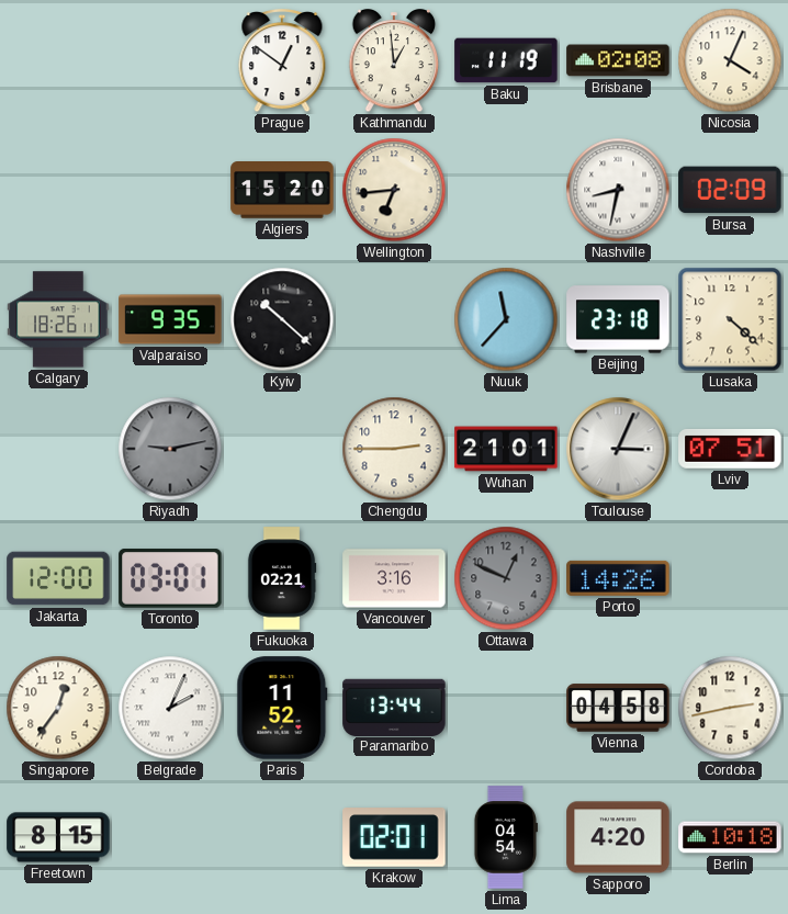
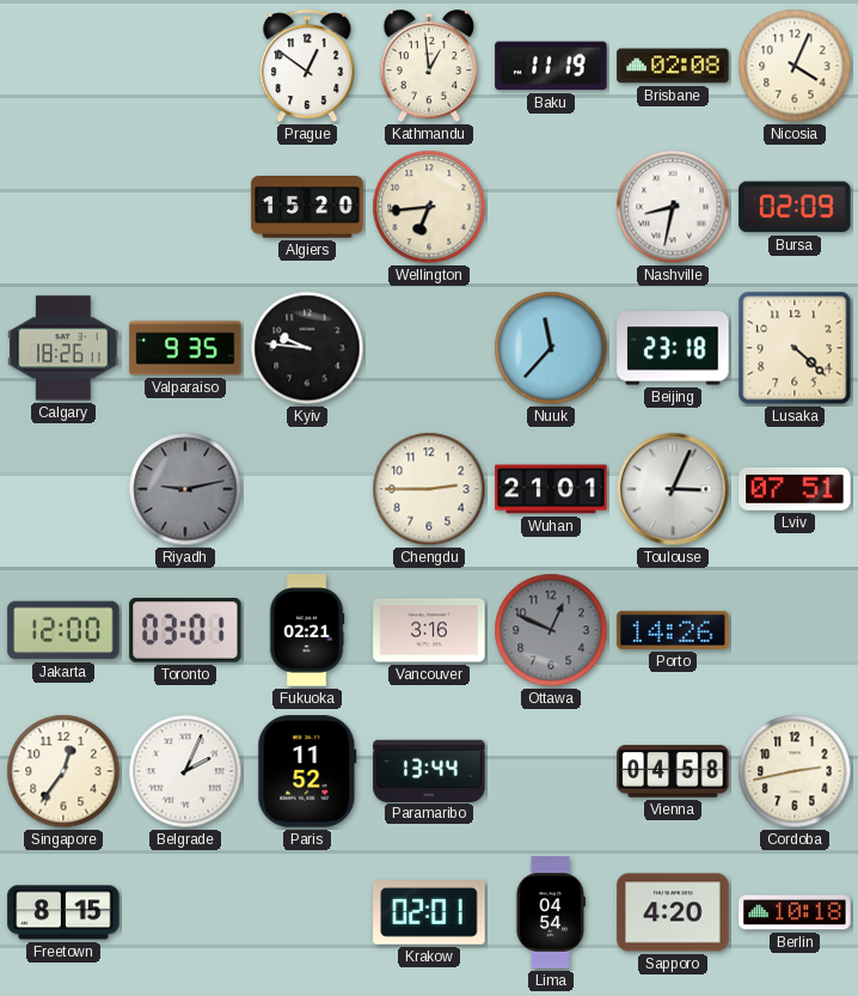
Kyiv: 10:22 -> 9:46 (307, 348)
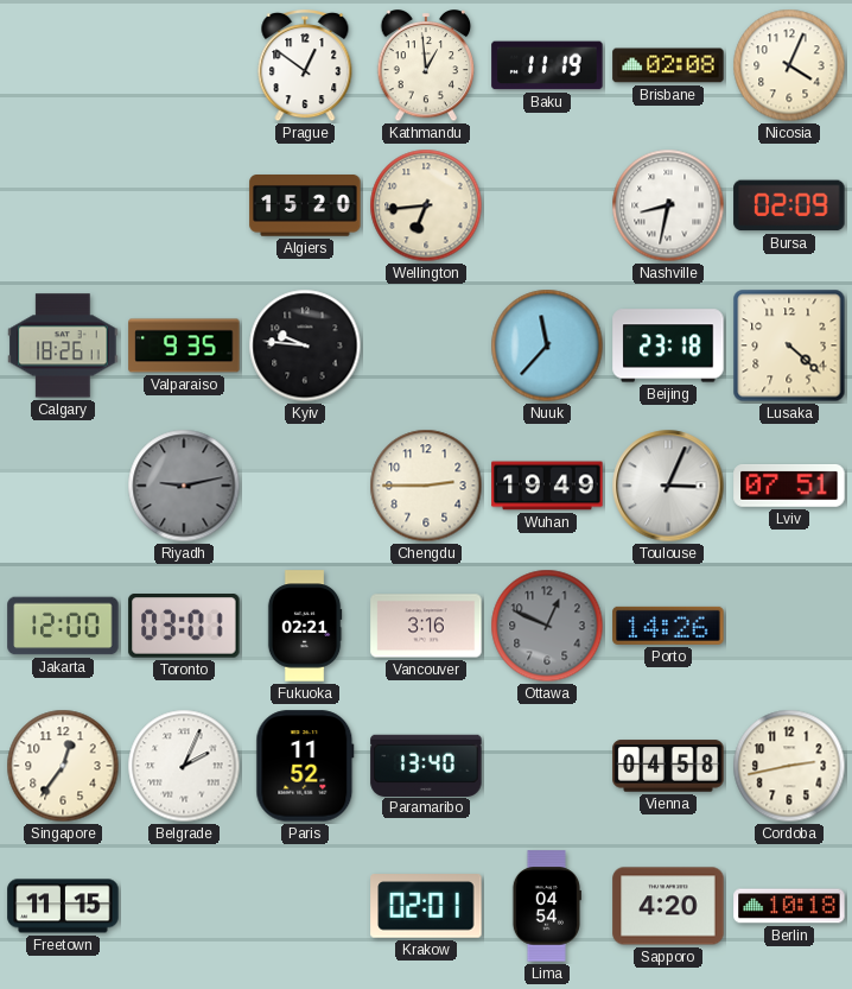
Wuhan: 21:01 -> 19:49 (547, 486)
Paramaribo: 13:44 -> 13:40 (426, 765)
Freetown: 8:15 -> 11:15 (63, 906)
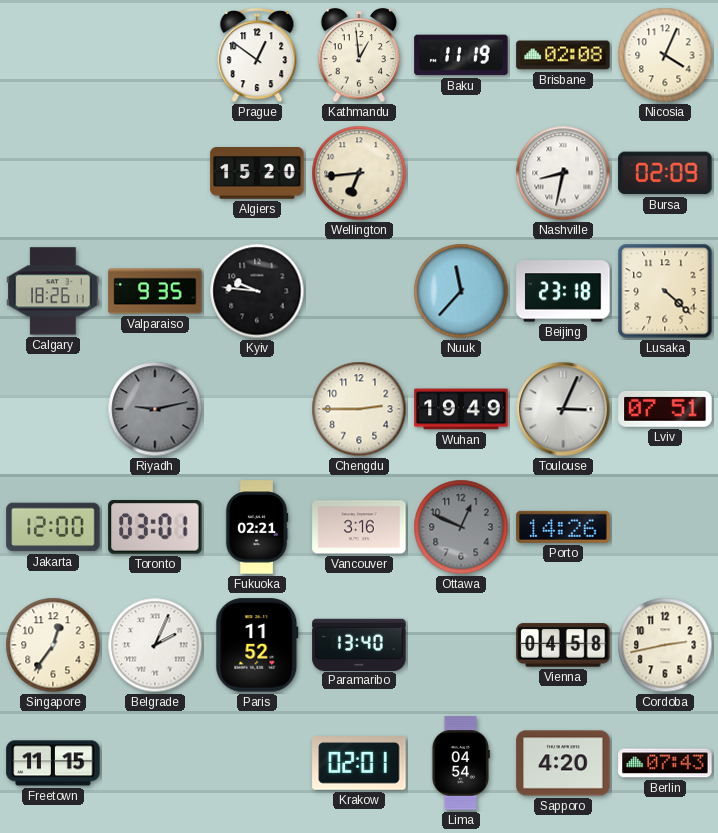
Berlin: 10:18 -> 07:43 (665, 763)
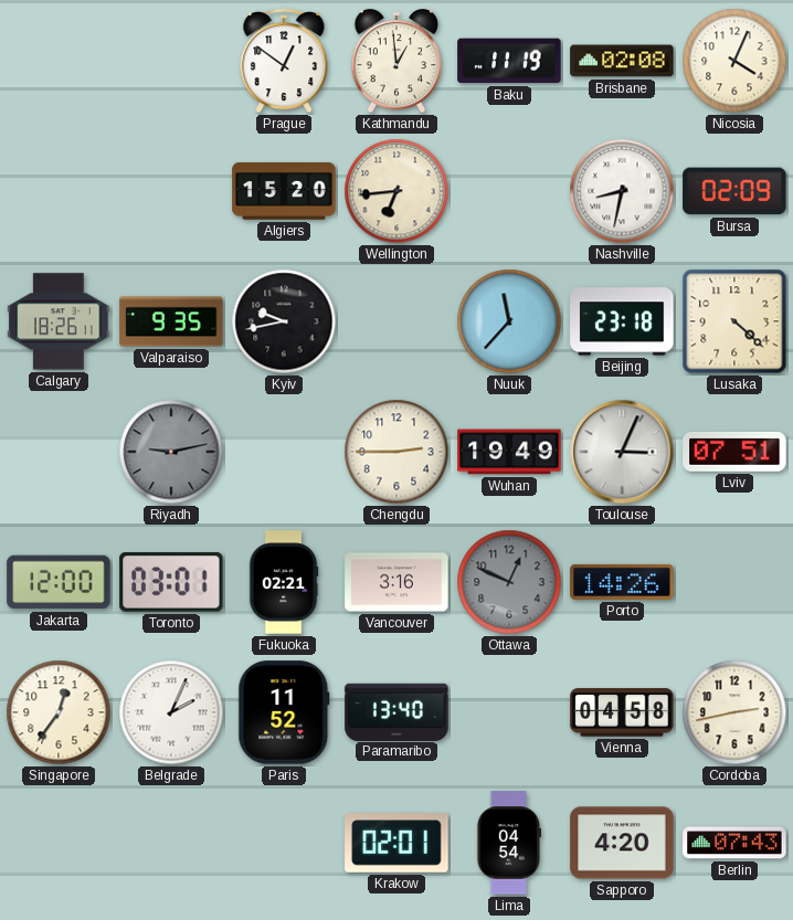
Kyiv: 9:46 -> 9:43 (284, 321)
Freetown: 11:15 -> none (53, 763)
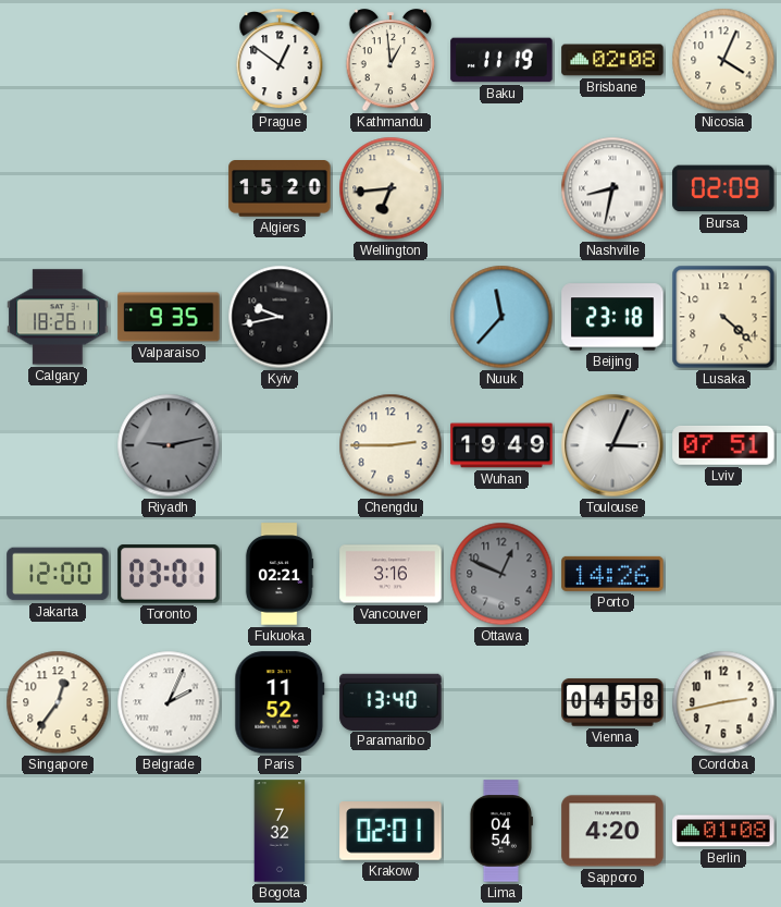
Bogota: none -> 7:32 (280, 831)
Berlin: 07:43 -> 01:08 (723, 831)
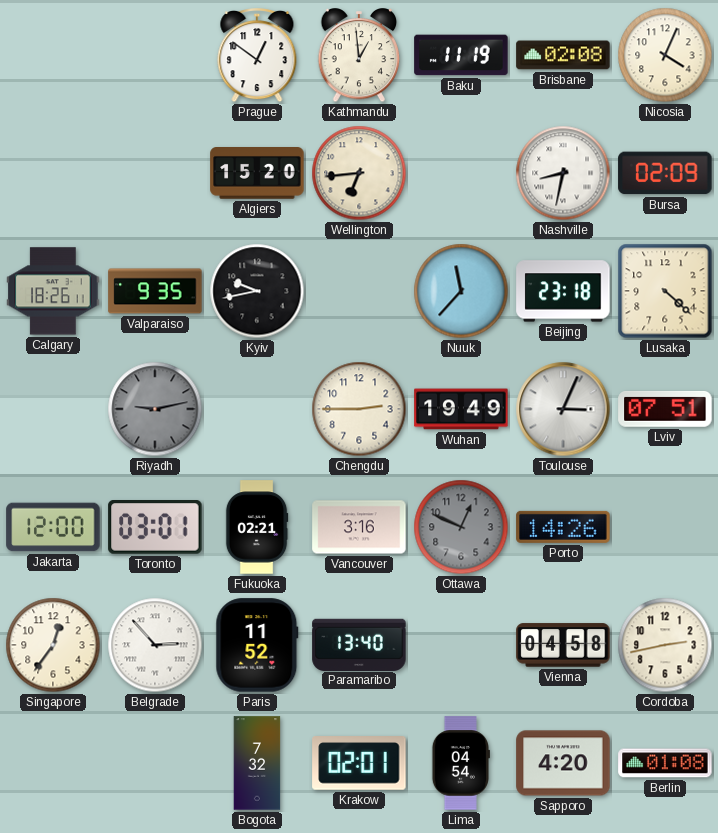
Belgrade: 2:04 -> 2:53 (155, 645)
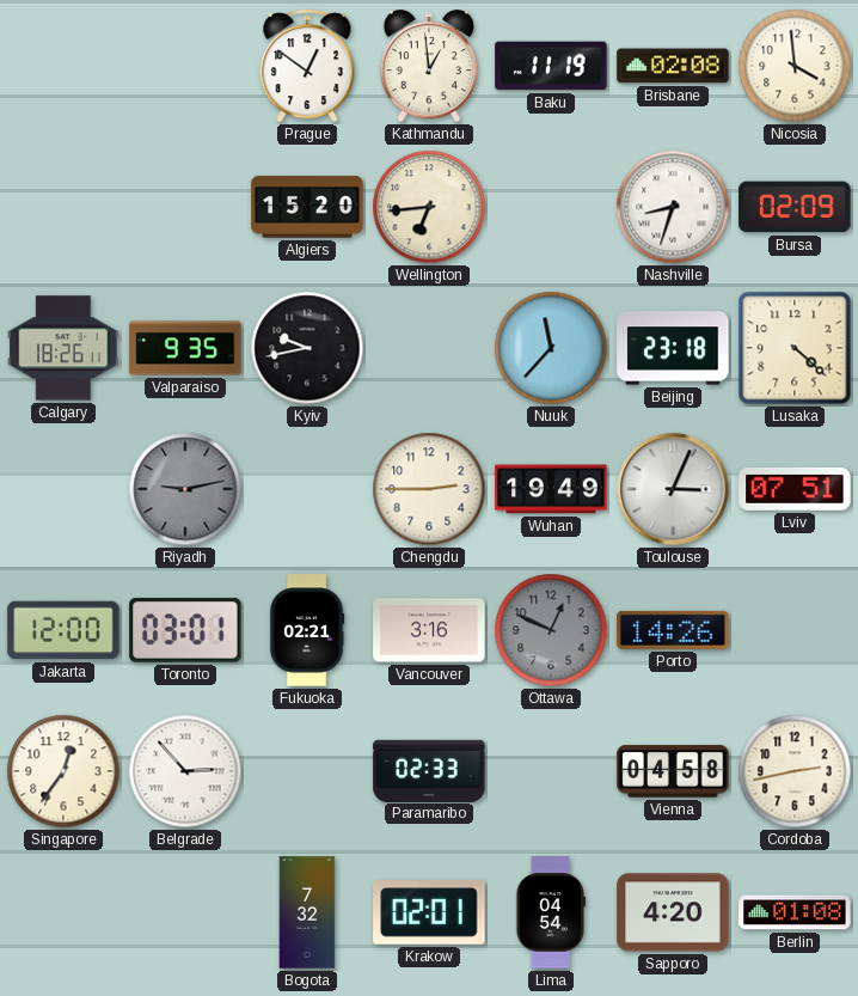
Nicosia: 4:04 -> 3:59 (795, 66)
Nashville: 8:32 -> 8:33 (673, 207)
Paris: 11:52 -> none (257, 645)
Paramaribo: 13:40 -> 02:33 (429, 770)
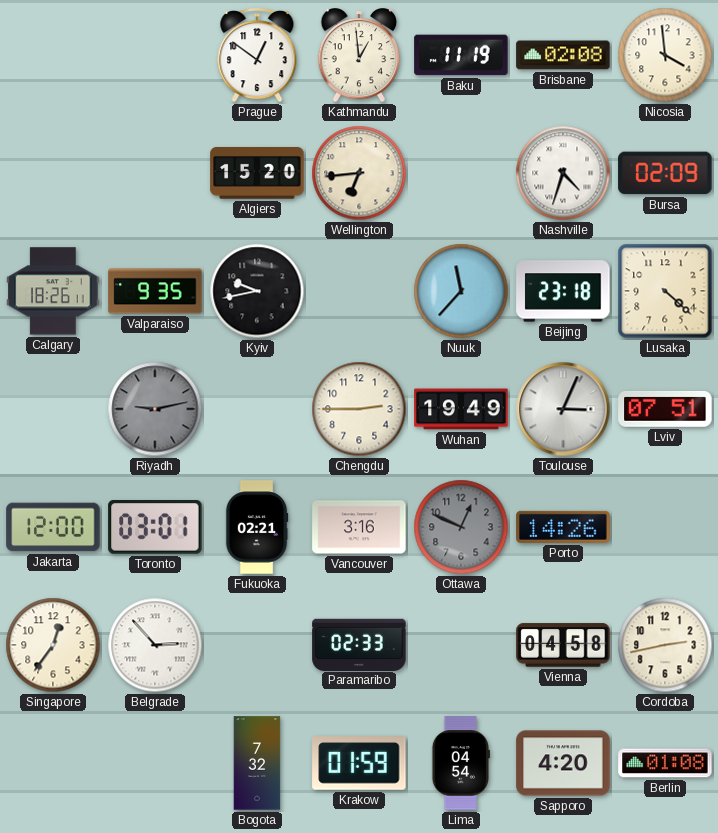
Nashville: 8:33 -> 4:33 (563, 173)
Krakow: 02:01 -> 01:59 (359, 763)
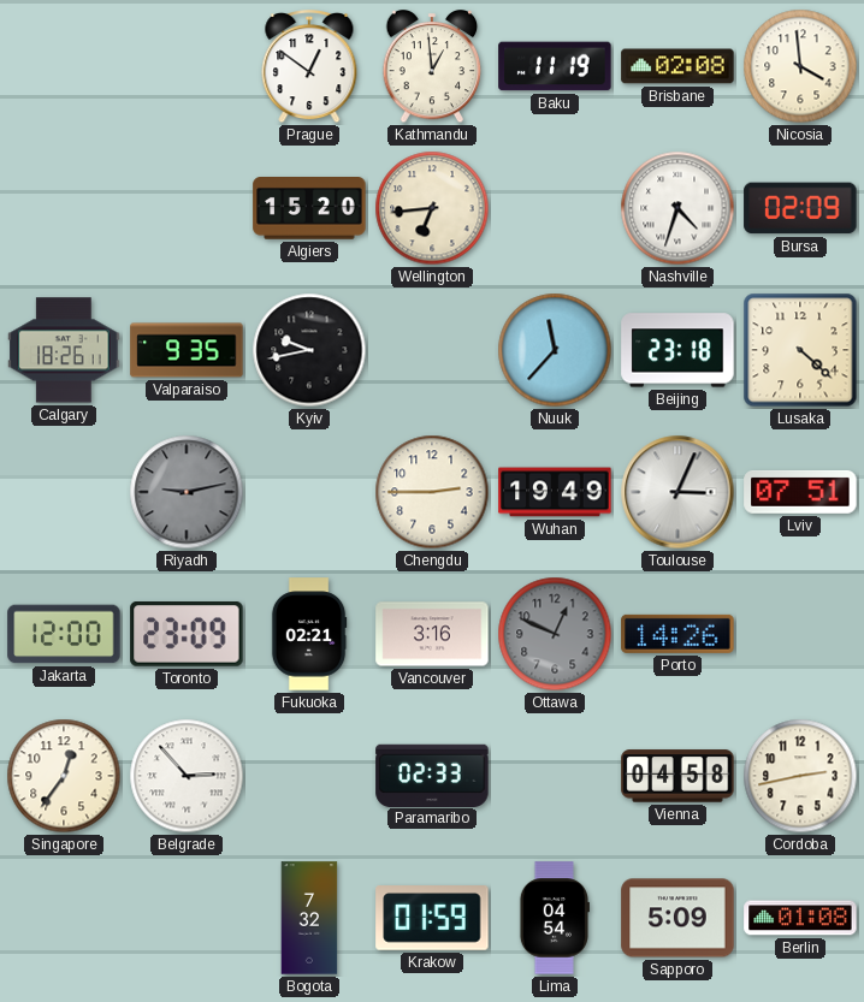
Toronto: 03:01 -> 23:09 (187, 634)
Sapporo: 4:20 -> 5:09 (677, 918)
